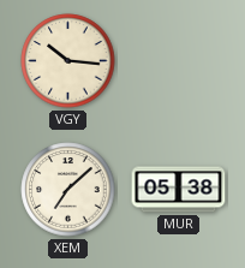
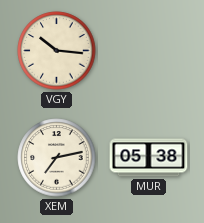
XEM: 7:08 -> 7:13 (57, 158)
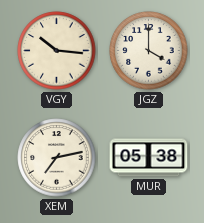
JGZ: none -> 4:00 (149, 51)
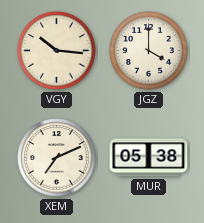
XEM: 7:13 -> 7:11 (57, 158)
